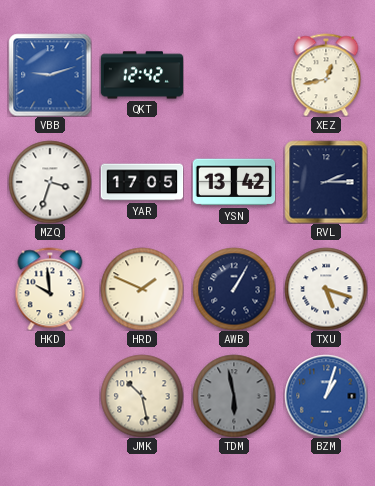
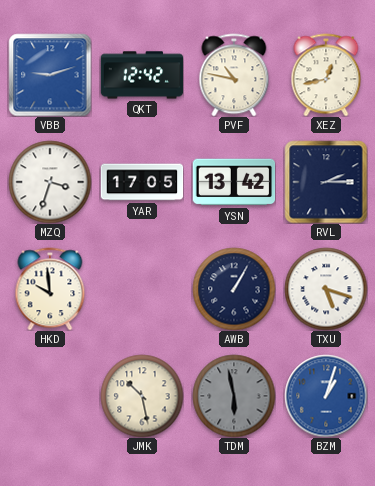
PVF: none -> 10:47 (234, 75)
HRD: 1:49 -> none (142, 289)
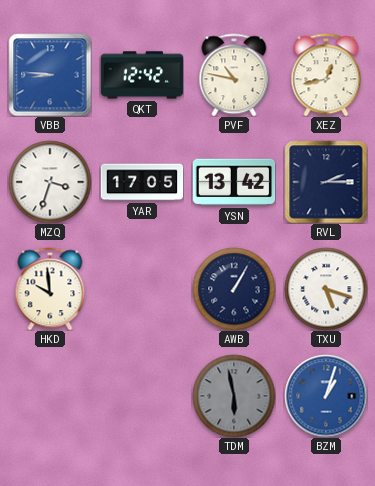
VBB: 9:12 -> 8:46 (50, 75)
JMK: 10:28 -> none (142, 396)
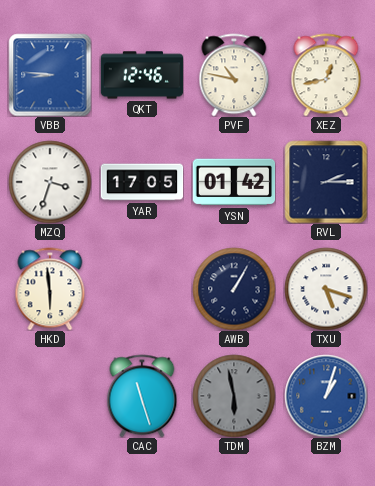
QKT: 12:42 -> 12:46 (142, 75)
YSN: 13:42 -> 01:42 (234, 182)
HKD: 9:59 -> 5:59 (50, 289)
CAC: none -> 11:27 (142, 396)
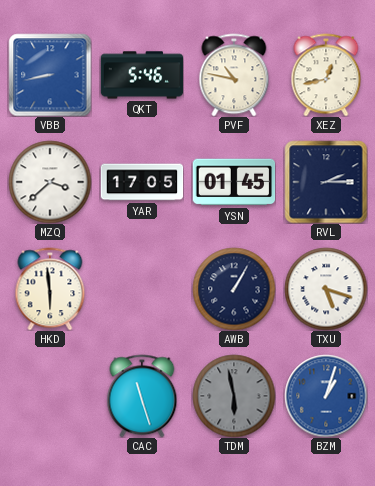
VBB: 8:46 -> 8:43 (50, 75)
QKT: 12:46 -> 5:46 (142, 75)
MZQ: 3:33 -> 3:38 (50, 182)
YSN: 01:42 -> 01:45 (234, 182)
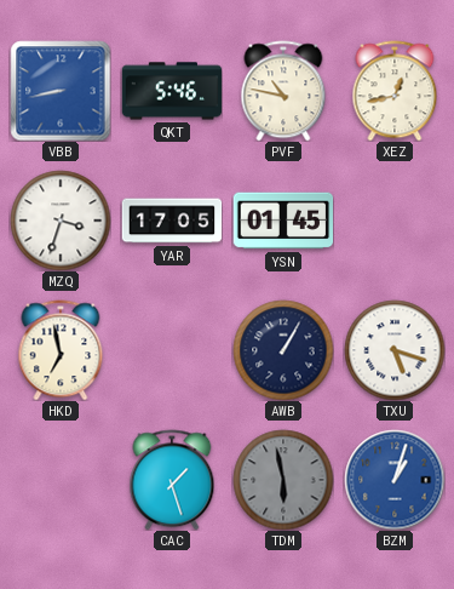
MZQ: 3:38 -> 3:33 (61, 221)
RVL: 2:15 -> none (326, 182)
HKD: 5:59 -> 6:58 (61, 350)
CAC: 11:27 -> 1:27 (172, 480)
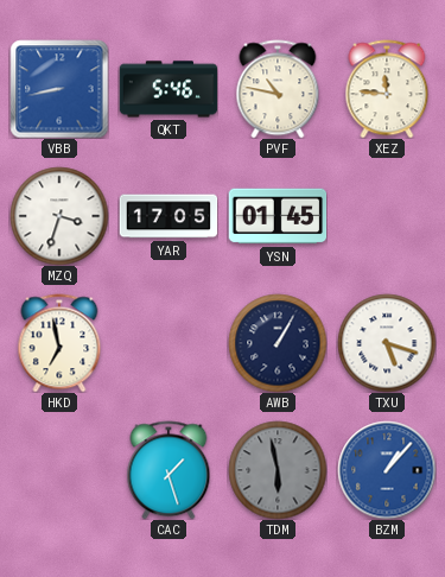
XEZ: 12:43 -> 11:46 (387, 89)
BZM: 1:03 -> 1:07 (387, 470)
